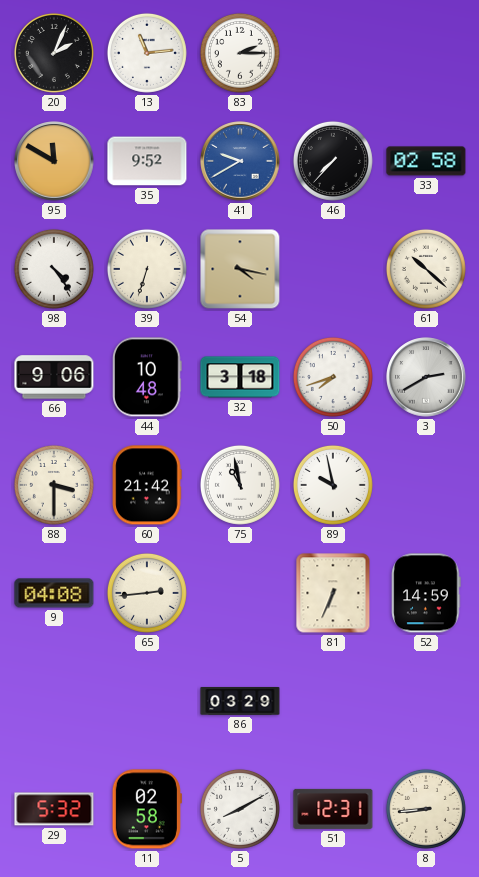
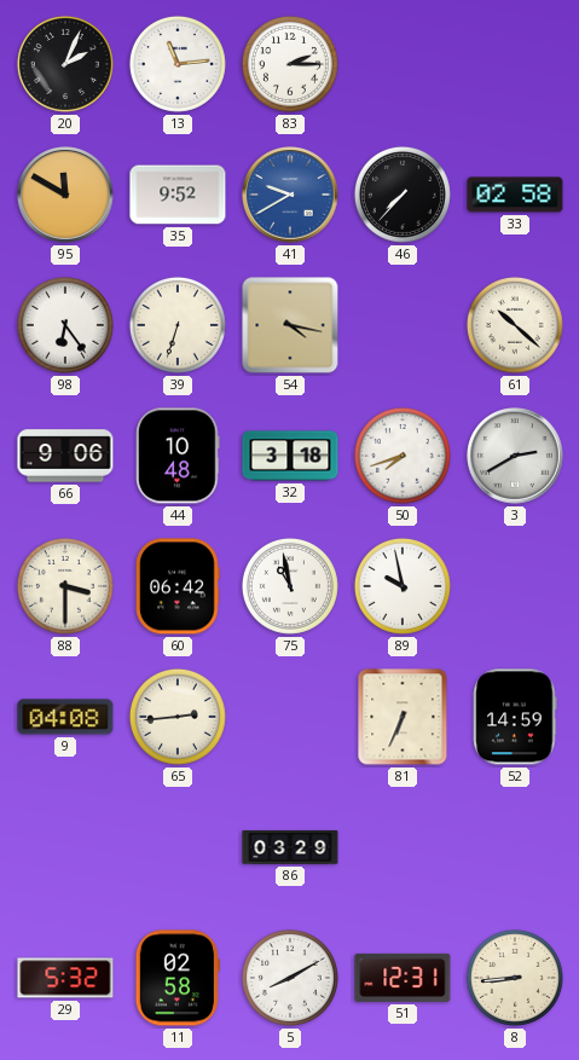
98: 4:24 -> 6:24 (65, 325)
60: 21:42 -> 06:42 (178, 586)
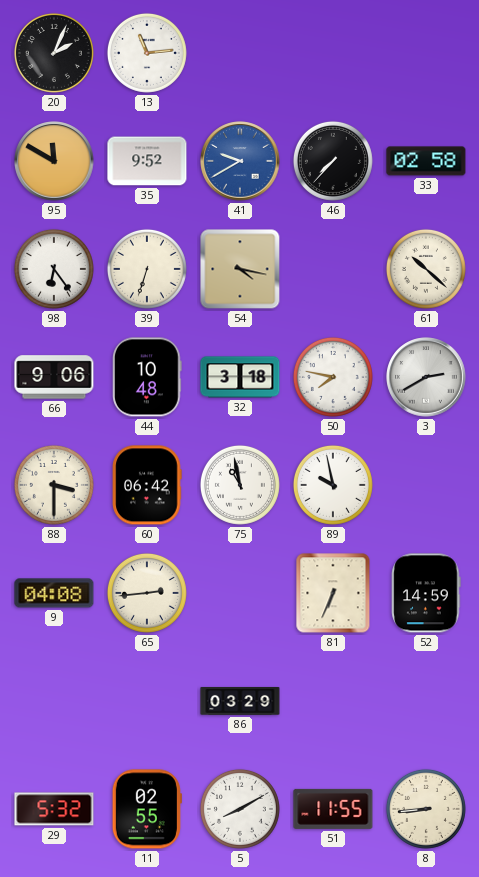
83: 2:15 -> none (290, 64)
50: 7:42 -> 7:47 (333, 377)
11: 02:58 -> 02:55 (147, 809)
51: 12:31 -> 11:55 (333, 809)
